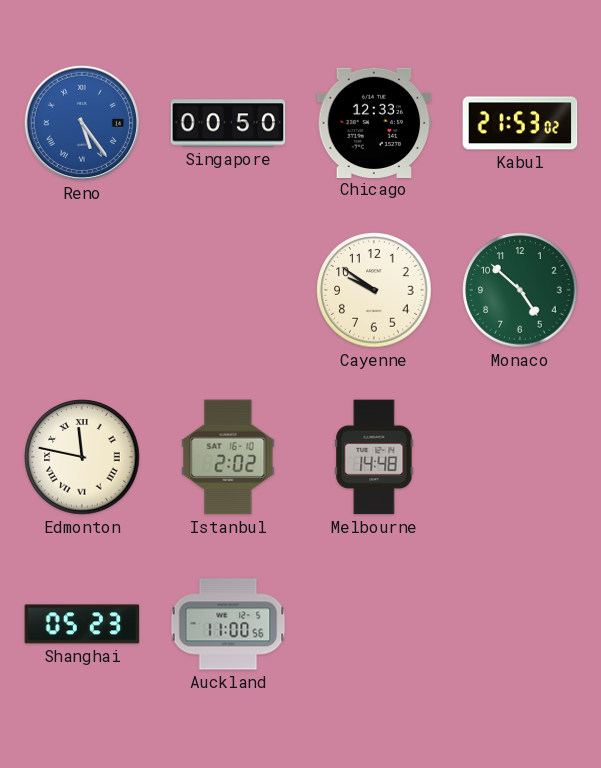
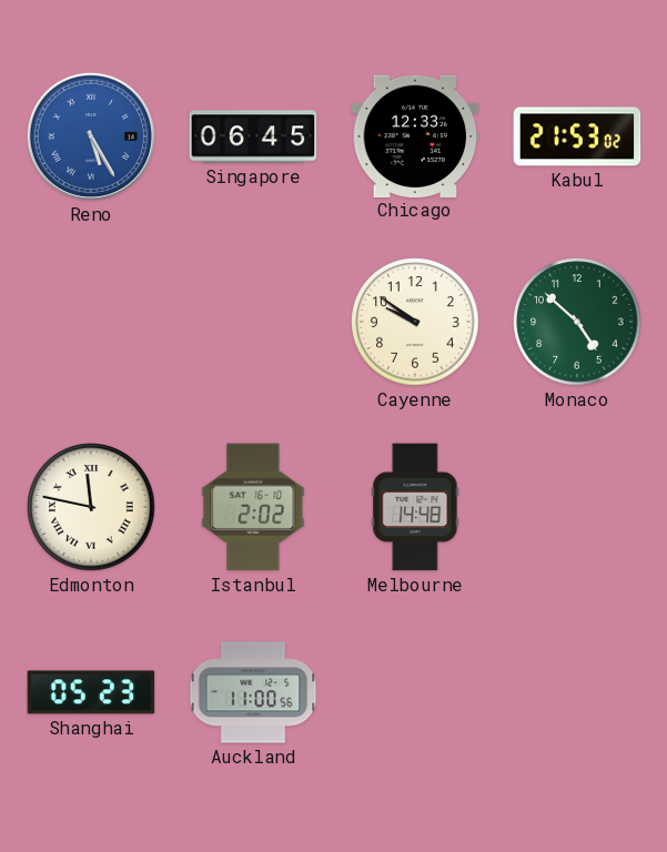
Reno: 5:24 -> 5:25 (91, 136)
Singapore: 00:50 -> 06:45 (253, 136)
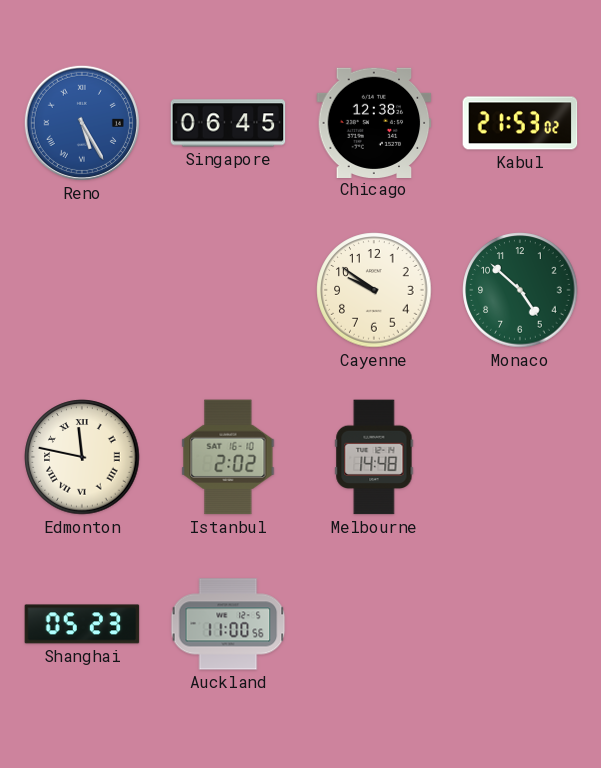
Chicago: 12:33 -> 12:38 (374, 122)
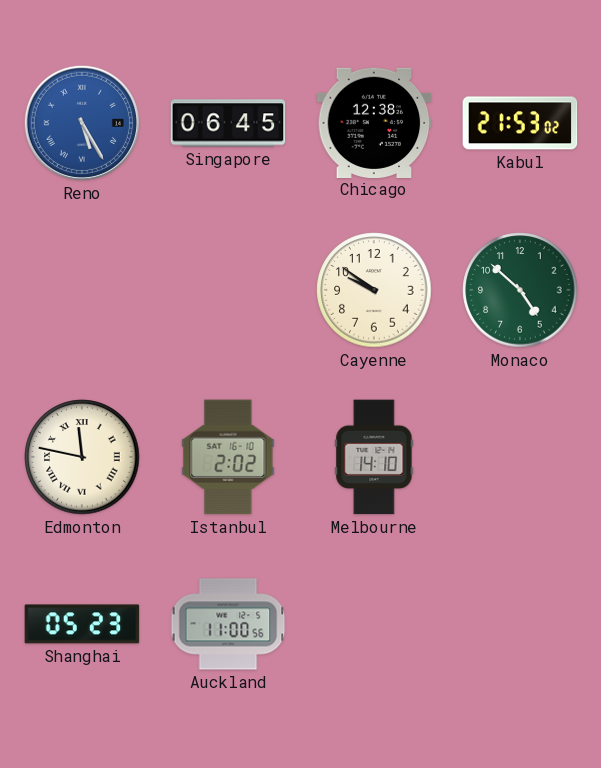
Melbourne: 14:48 -> 14:10 (374, 457)
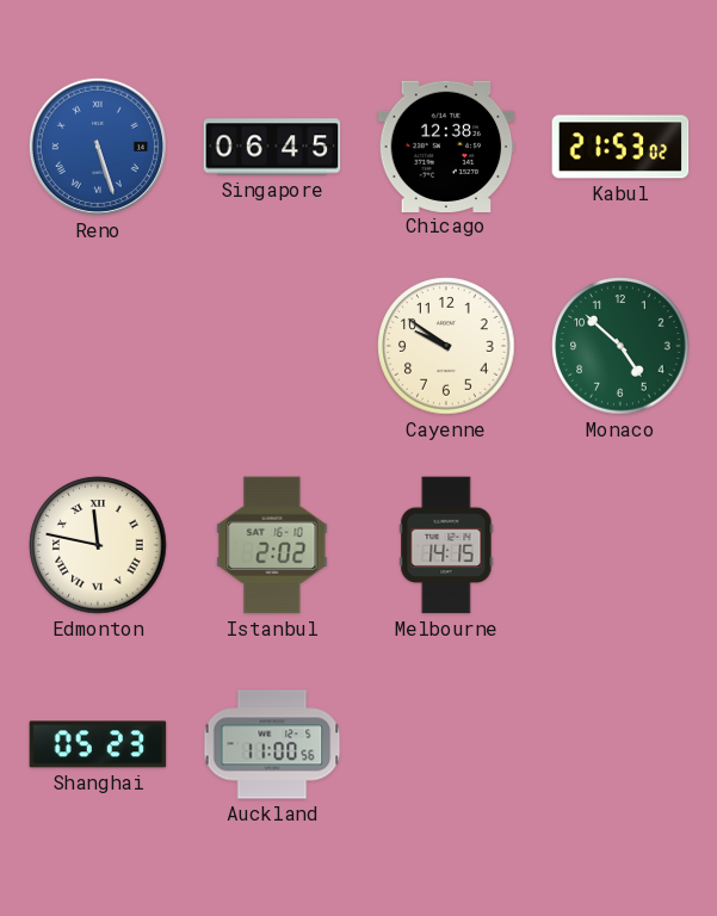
Reno: 5:25 -> 5:27 (98, 147)
Melbourne: 14:10 -> 14:15 (446, 545)
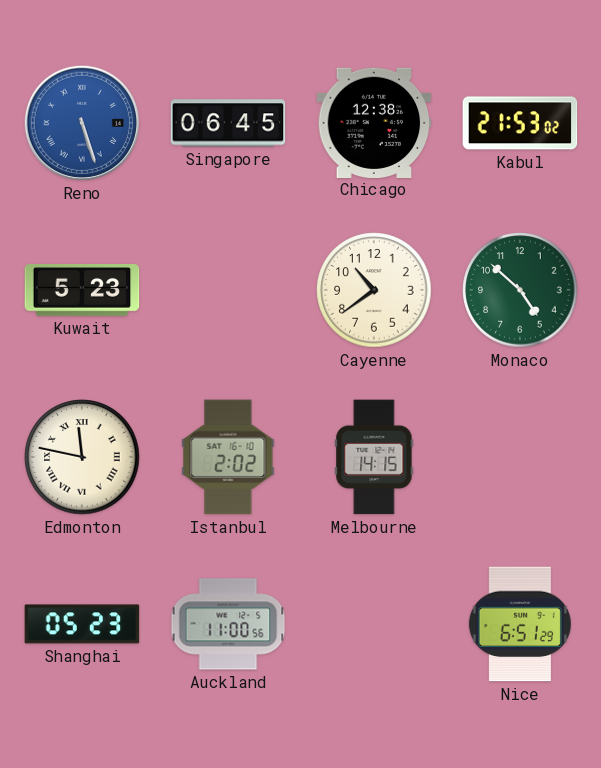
Kuwait: none -> 5:23 (82, 290)
Cayenne: 9:51 -> 10:39 (374, 290)
Nice: none -> 6:51 (520, 624)
